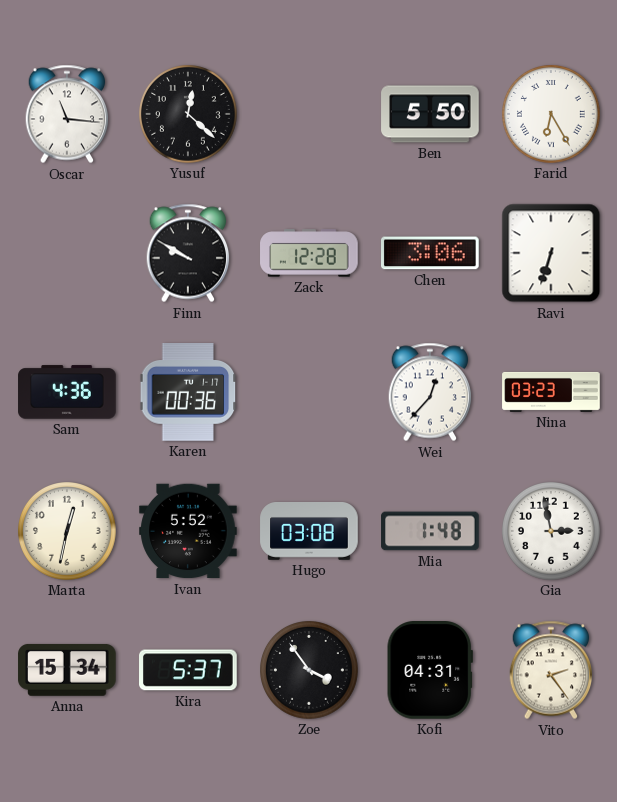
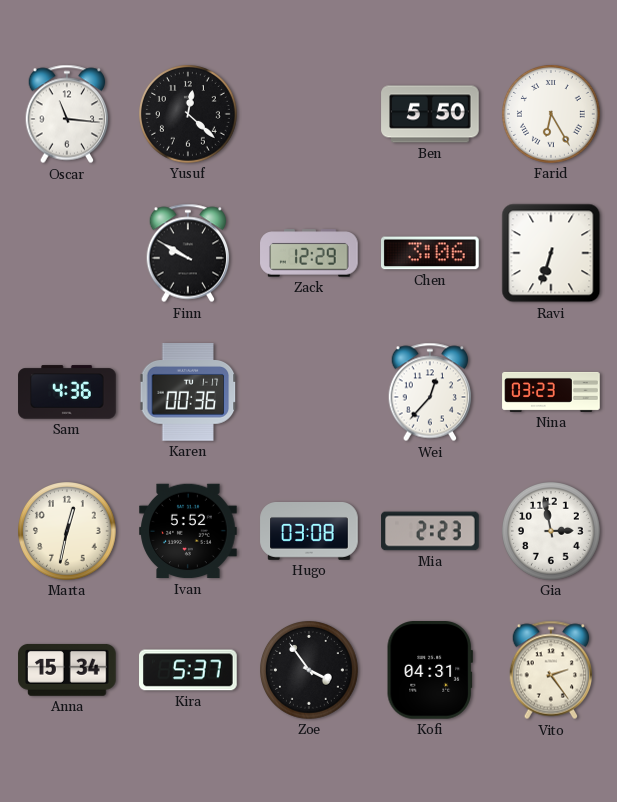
Zack: 12:28 -> 12:29 (309, 253)
Mia: 1:48 -> 2:23 (430, 531)
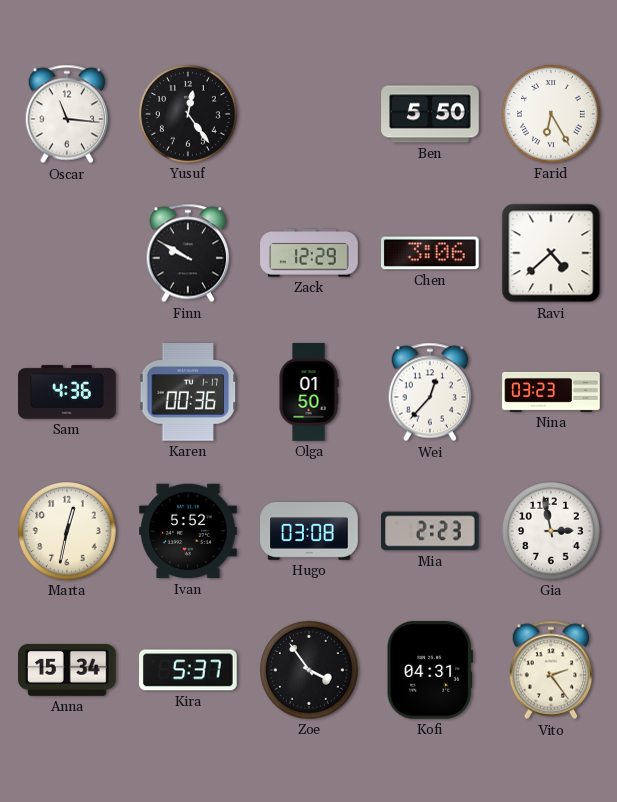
Yusuf: 12:22 -> 12:24 (189, 115)
Ravi: 6:33 -> 4:38 (551, 253)
Olga: none -> 01:50 (309, 392)
